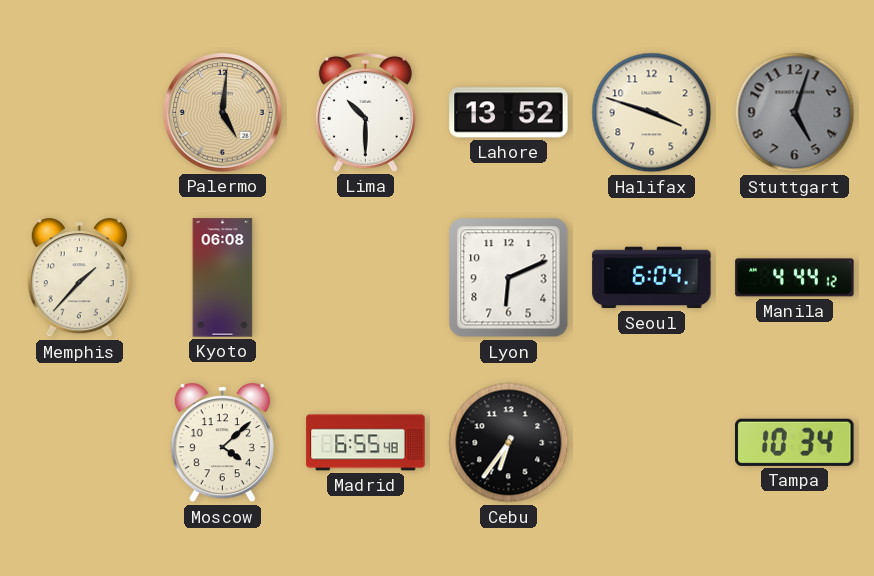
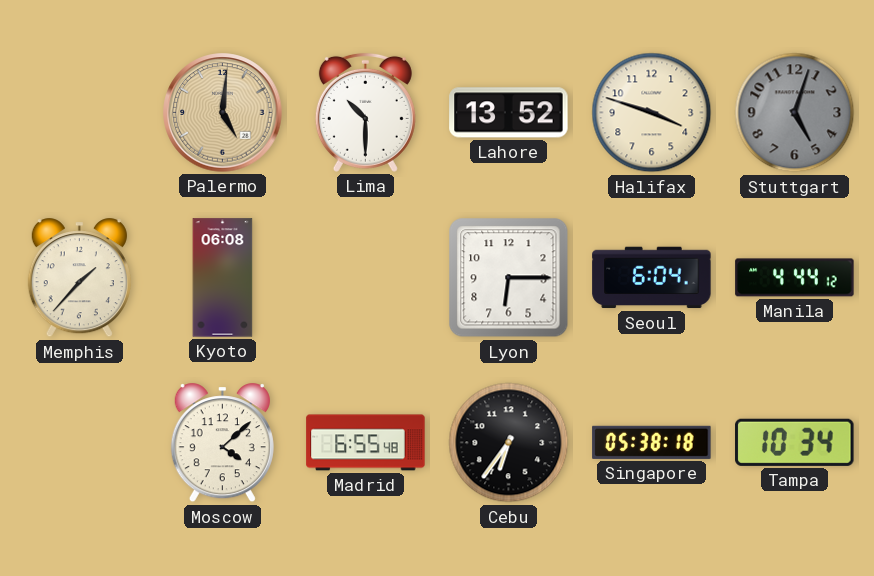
Lyon: 6:11 -> 6:15 (509, 278)
Singapore: none -> 05:38 (652, 442)
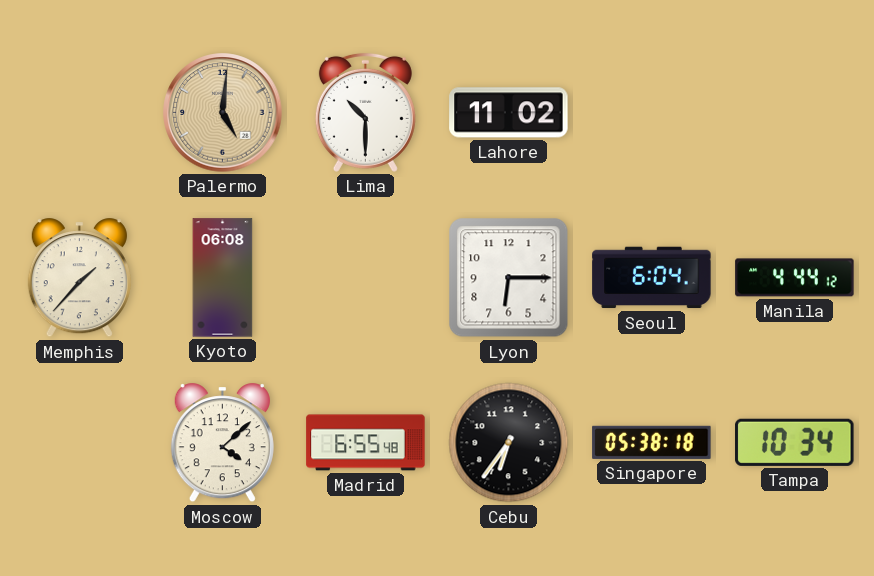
Lahore: 13:52 -> 11:02 (509, 113)
Halifax: 3:48 -> none (652, 113)
Stuttgart: 5:03 -> none (795, 113)
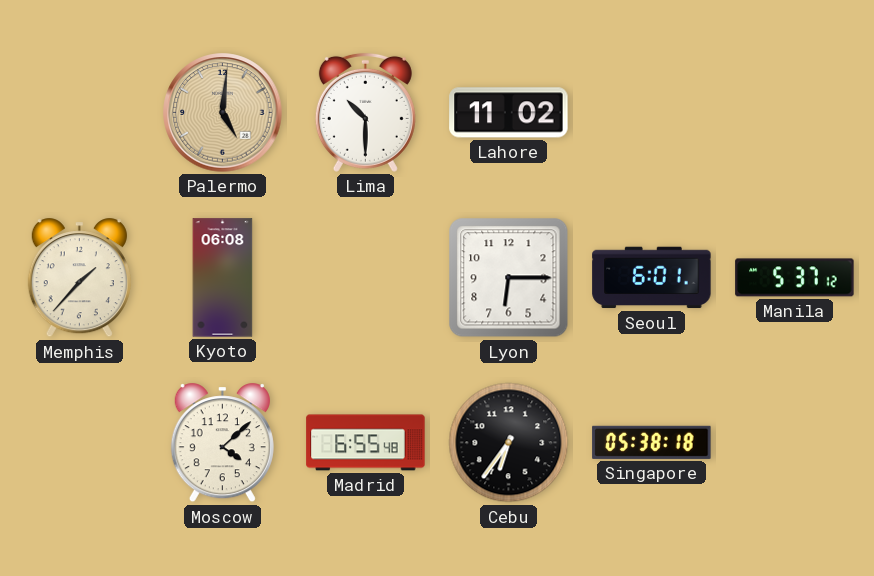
Seoul: 6:04 -> 6:01 (652, 278)
Manila: 4:44 -> 5:37 (795, 278)
Tampa: 10:34 -> none (795, 442)
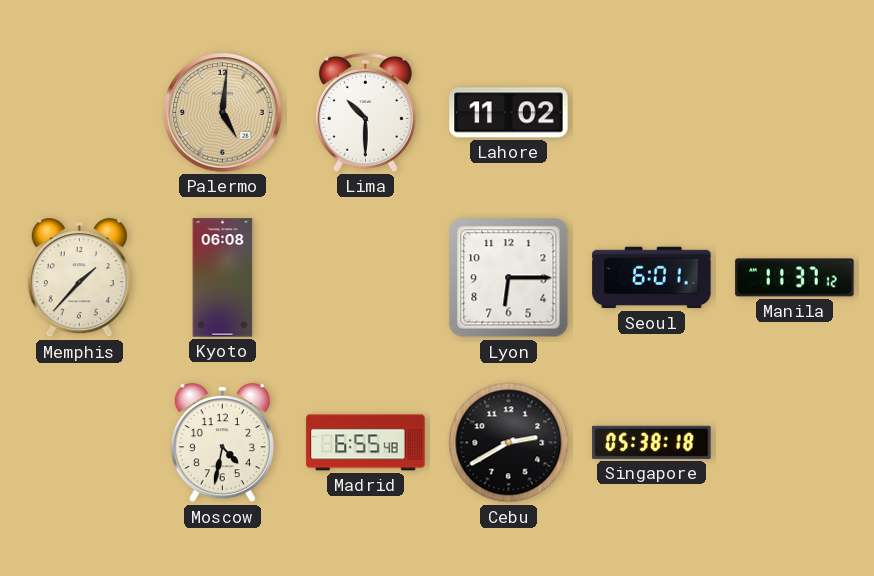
Manila: 5:37 -> 11:37 (795, 278)
Moscow: 4:08 -> 4:32 (222, 443)
Cebu: 6:36 -> 2:40 (509, 443)
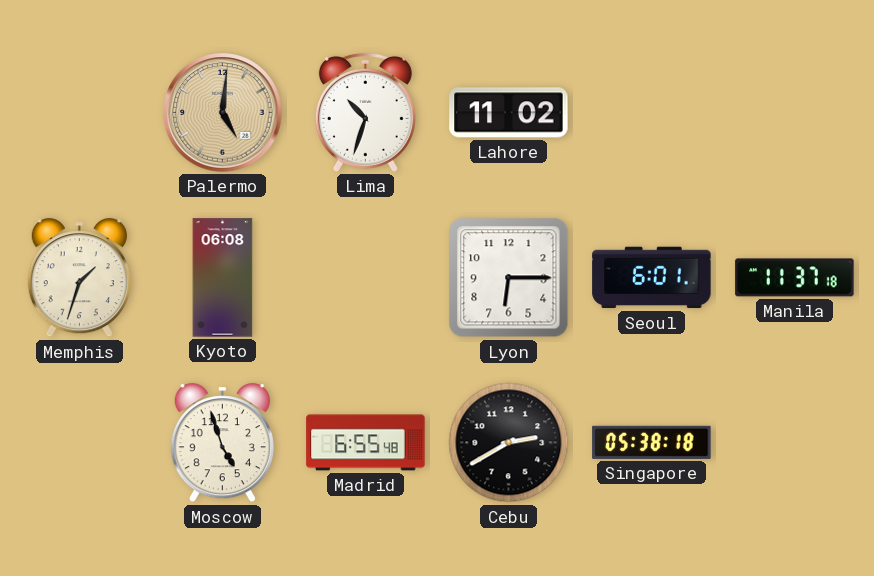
Lima: 10:30 -> 10:33 (365, 112)
Memphis: 1:37 -> 1:33 (79, 278)
Manila: 11:37:12 -> 11:37:18 (795, 278)
Moscow: 4:32 -> 4:57 (222, 443)
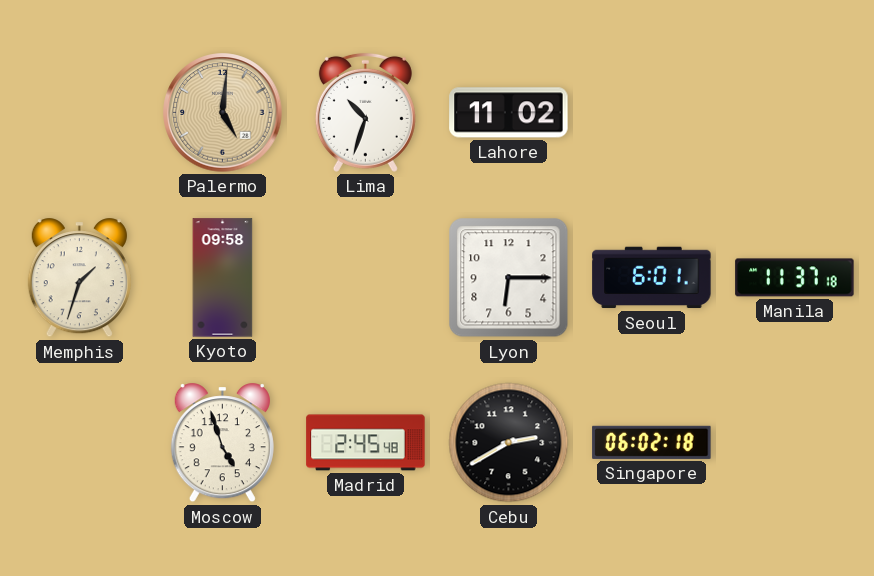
Kyoto: 06:08 -> 09:58 (223, 278)
Madrid: 6:55 -> 2:45 (366, 443)
Singapore: 05:38 -> 06:02 (652, 442)
